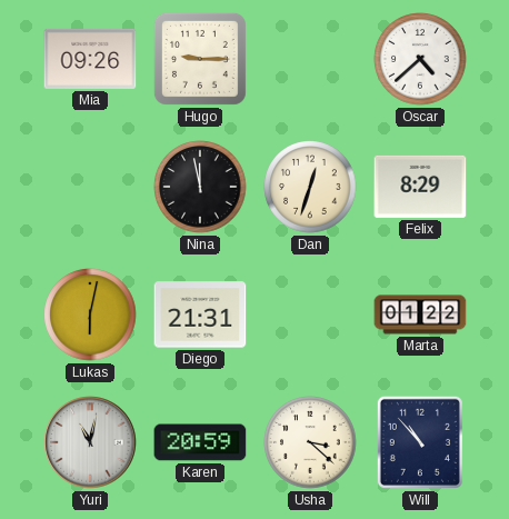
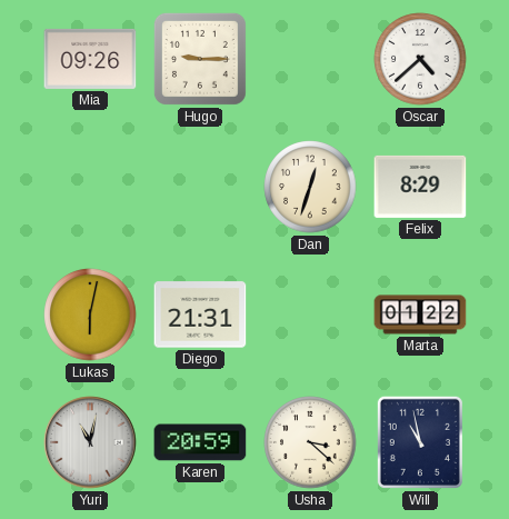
Nina: 11:58 -> none (200, 187)
Will: 10:53 -> 10:58 (420, 442)
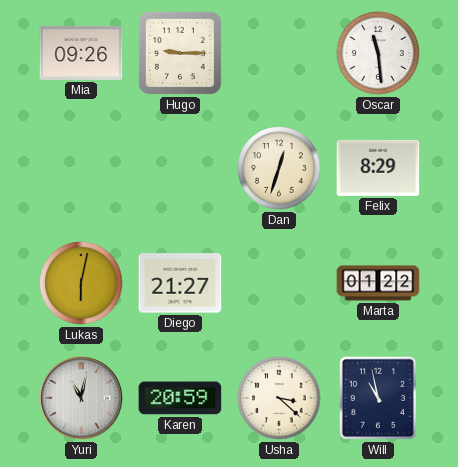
Oscar: 4:38 -> 11:29 (378, 53)
Diego: 21:31 -> 21:27 (180, 283)
